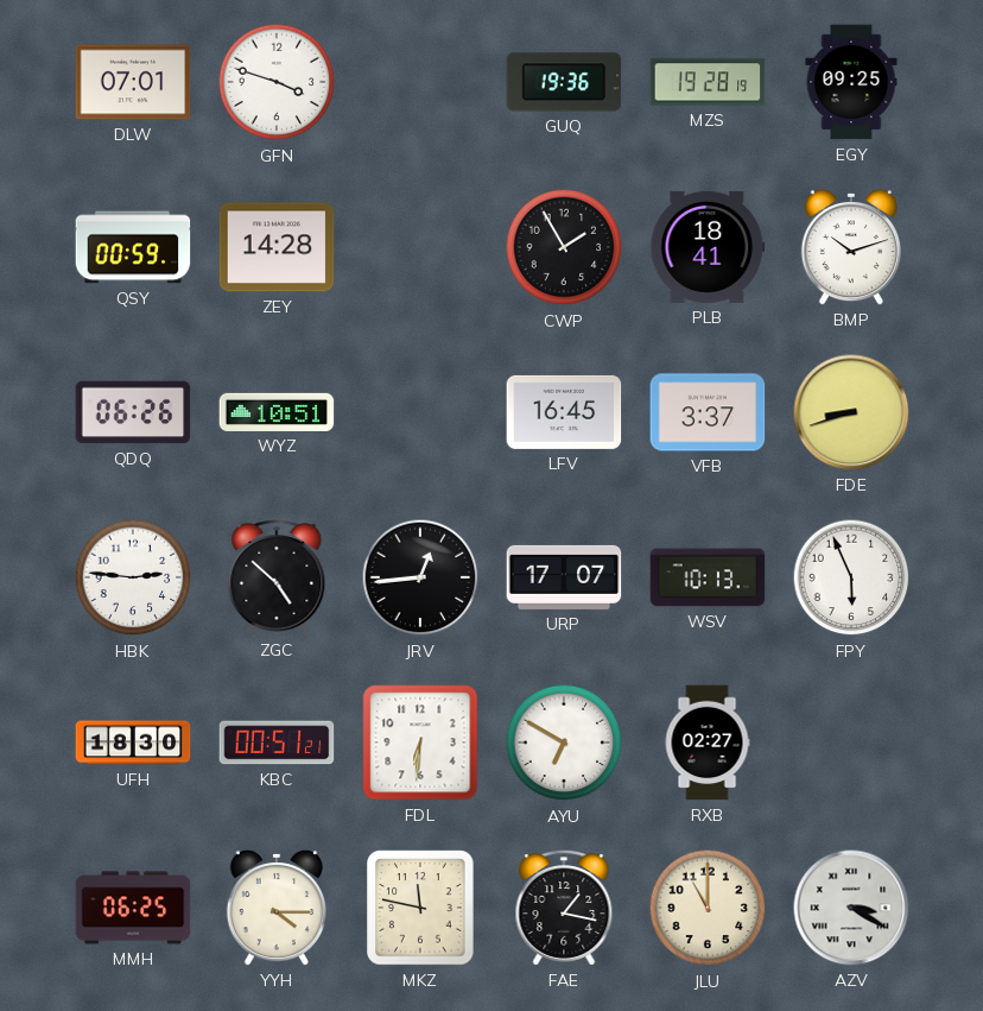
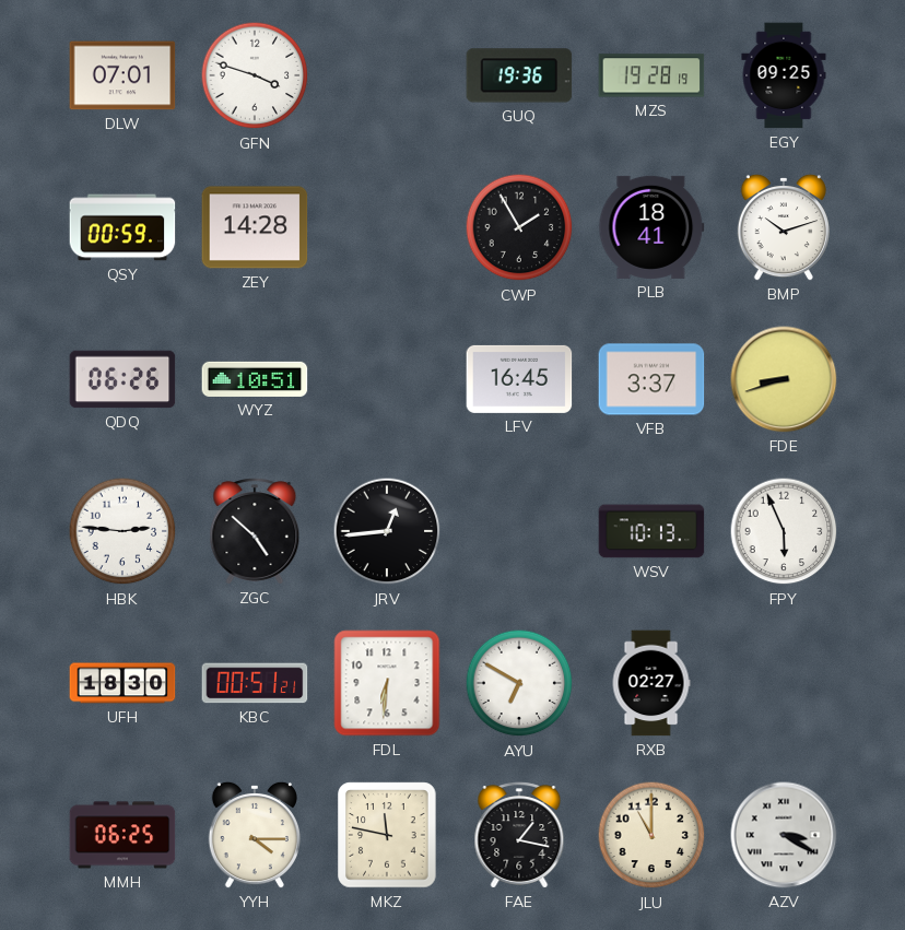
URP: 17:07 -> none (564, 577)
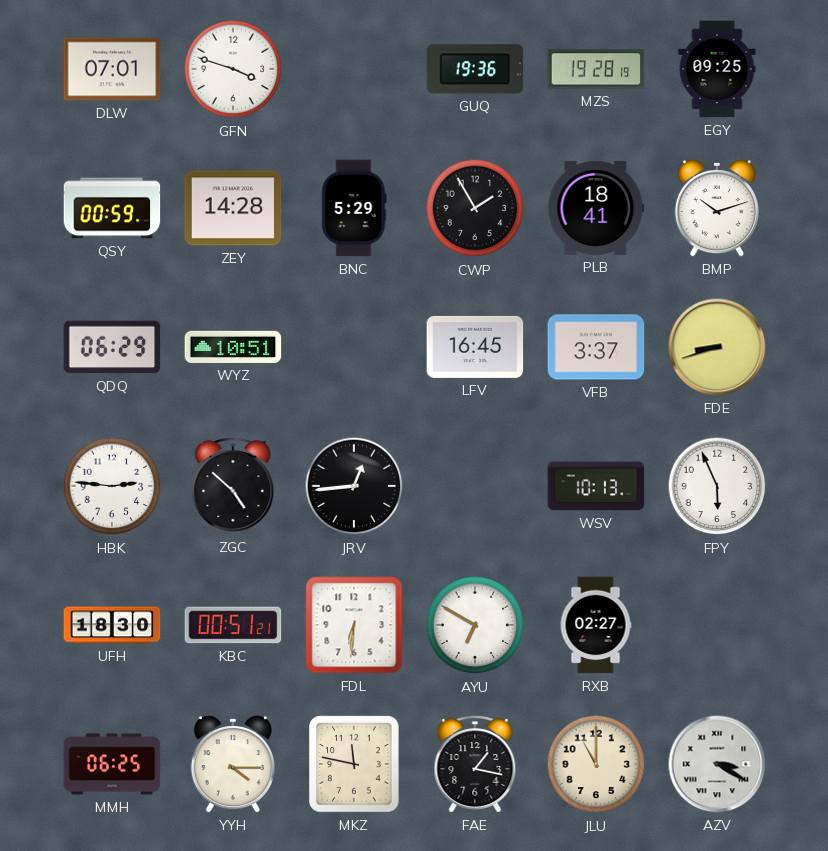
BNC: none -> 5:29 (354, 208)
QDQ: 06:26 -> 06:29 (112, 347)
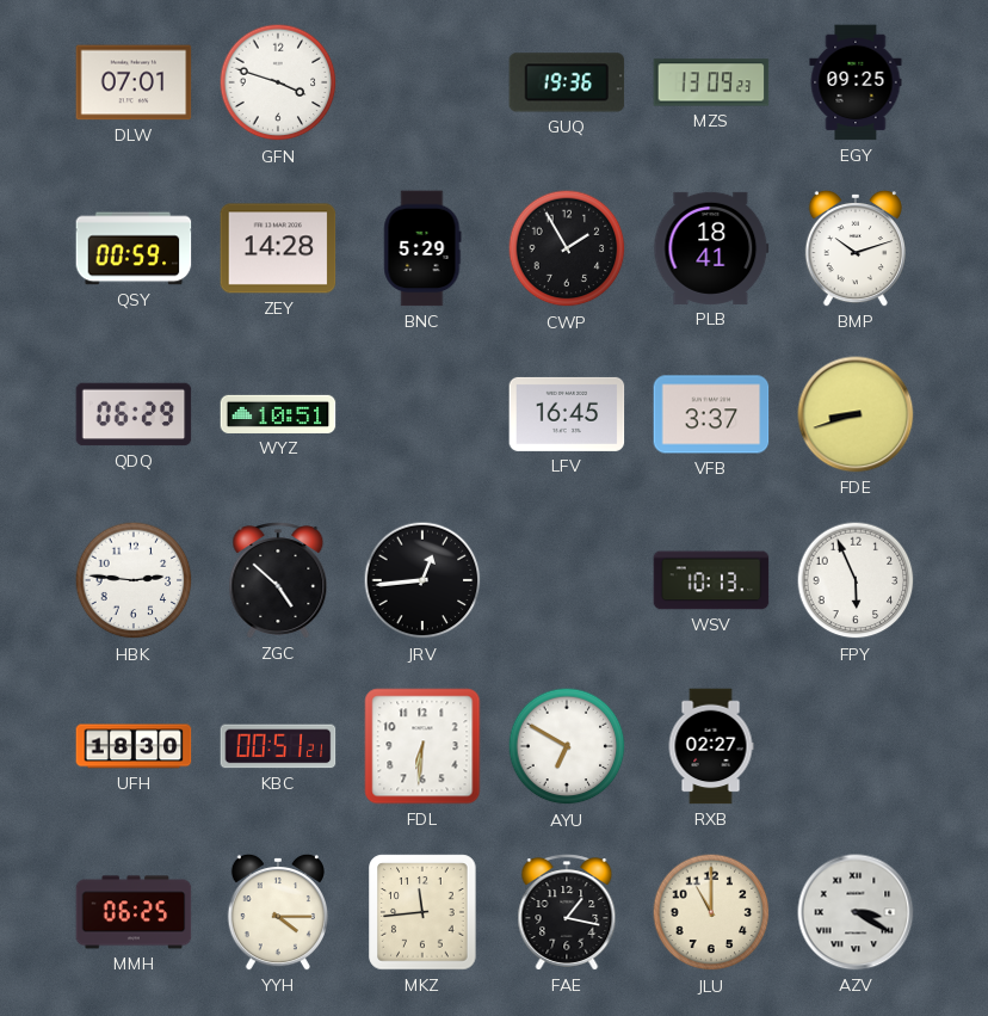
MZS: 19:28 -> 13:09 (711, 82)
MKZ: 11:47 -> 11:44 (422, 912)
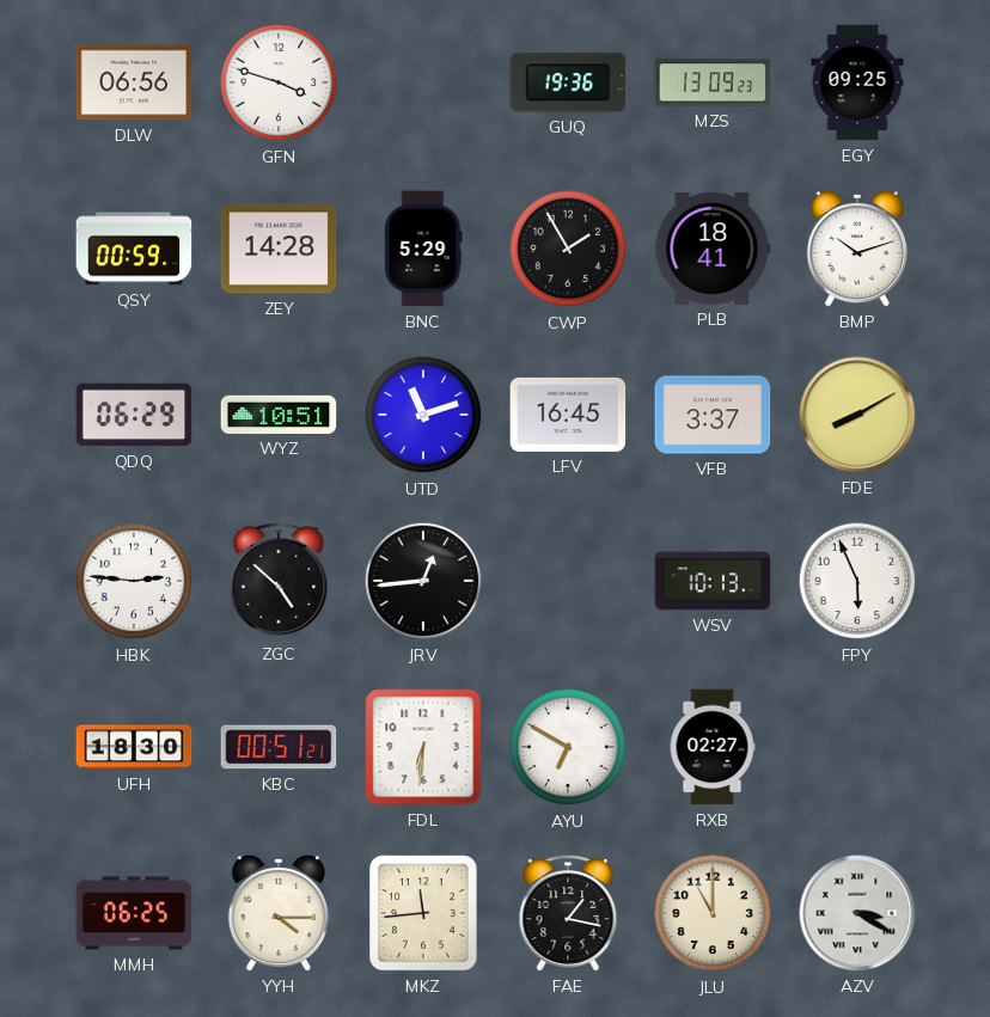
DLW: 07:01 -> 06:56 (134, 82)
UTD: none -> 11:12 (423, 415)
FDE: 8:42 -> 8:10 (857, 415)
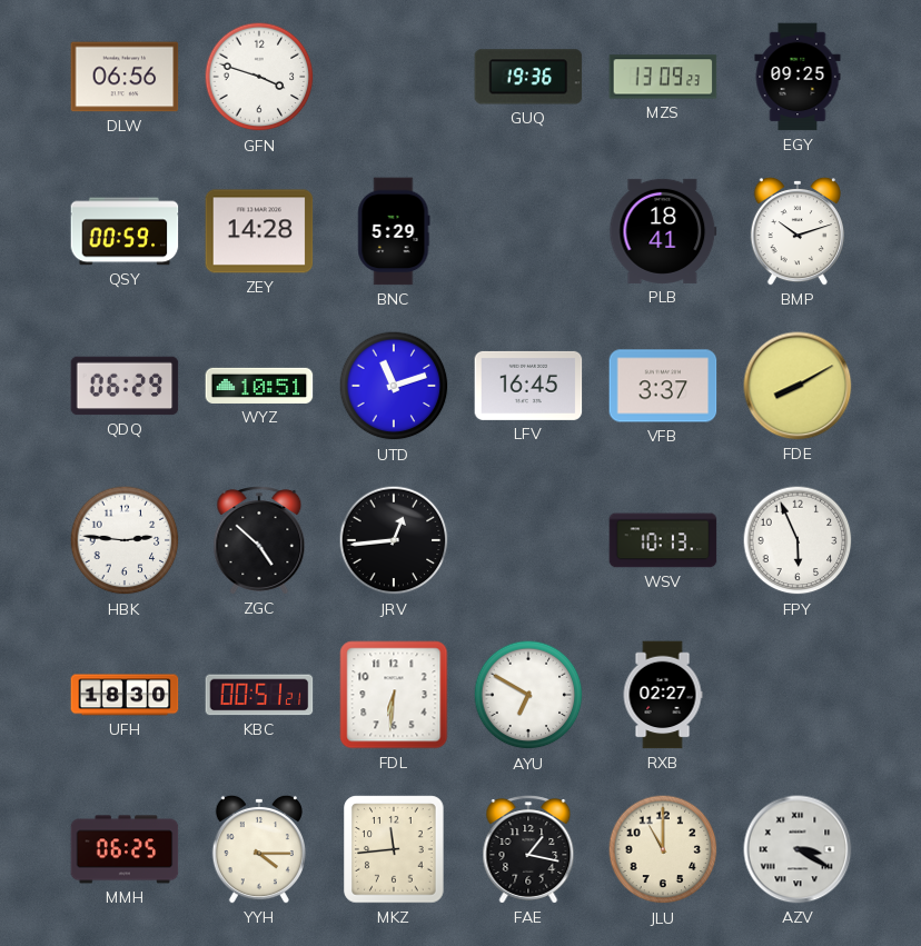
CWP: 1:55 -> none (568, 249)
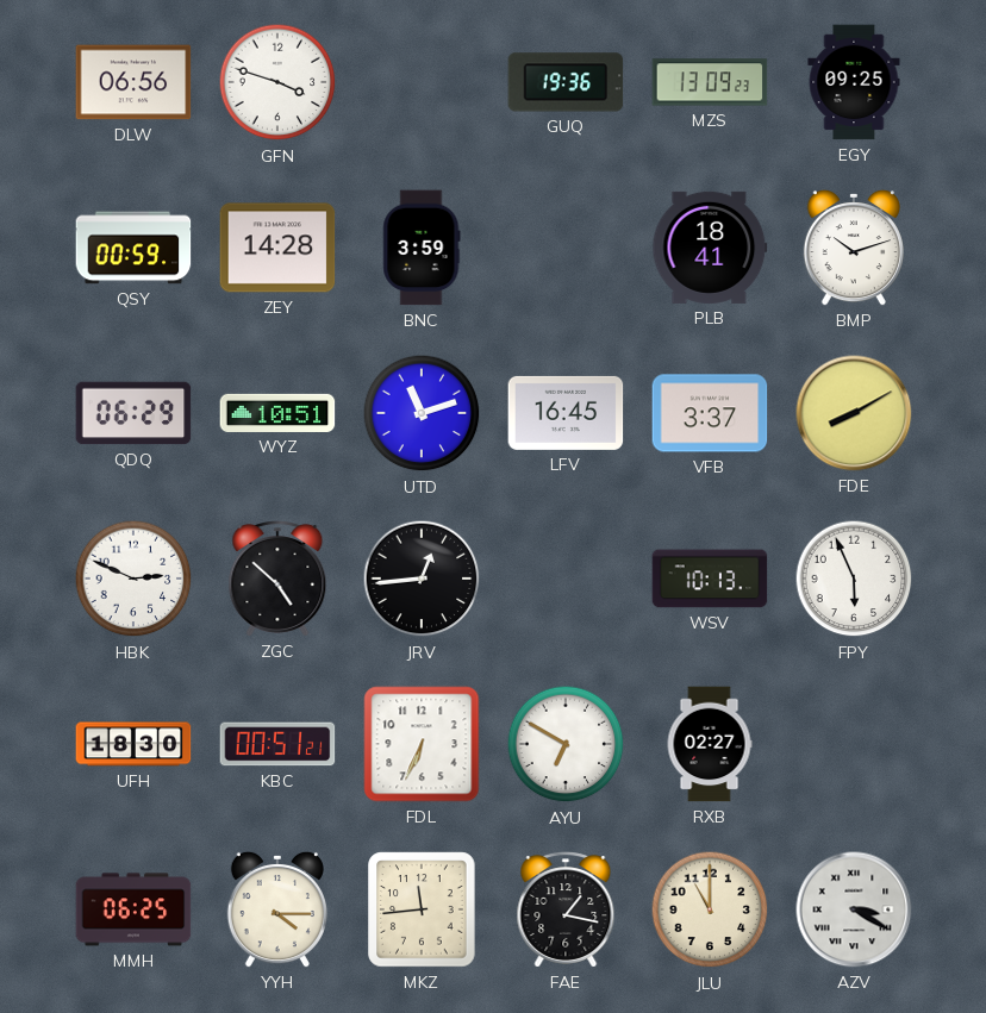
BNC: 5:29 -> 3:59 (422, 248)
HBK: 2:46 -> 2:49 (133, 579)
FDL: 6:31 -> 6:34 (422, 744)
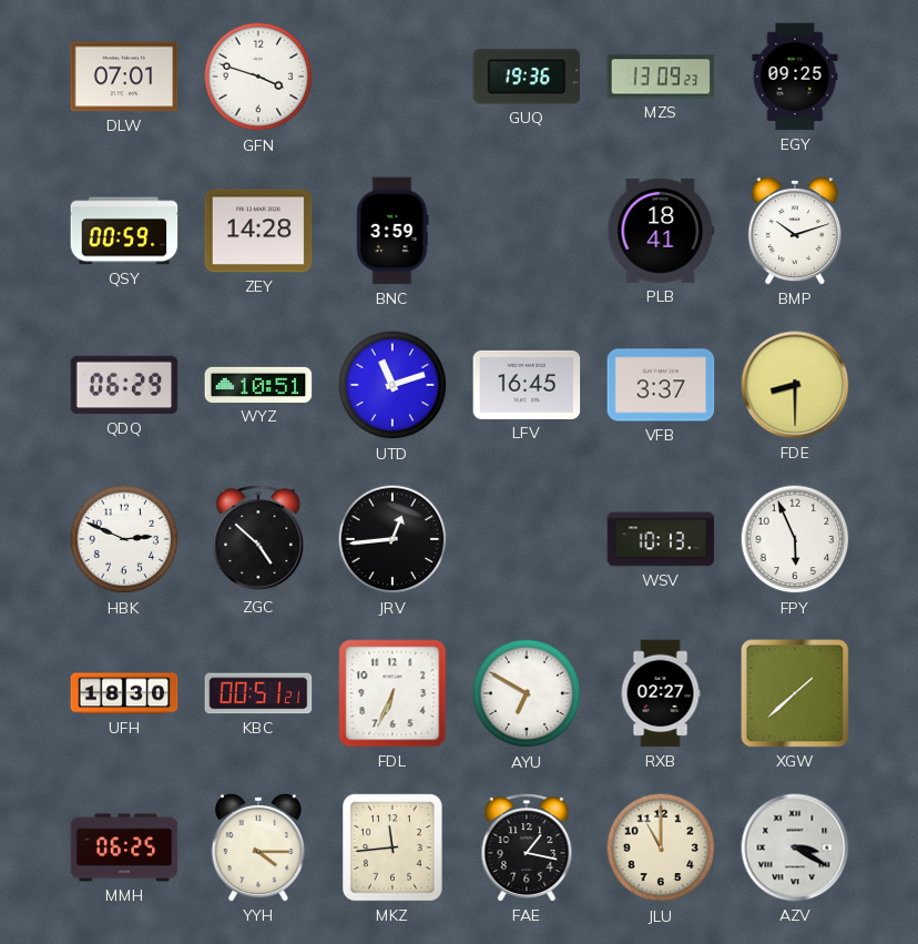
DLW: 06:56 -> 07:01 (124, 77)
FDE: 8:10 -> 8:30 (795, 385)
XGW: none -> 1:38 (795, 693)
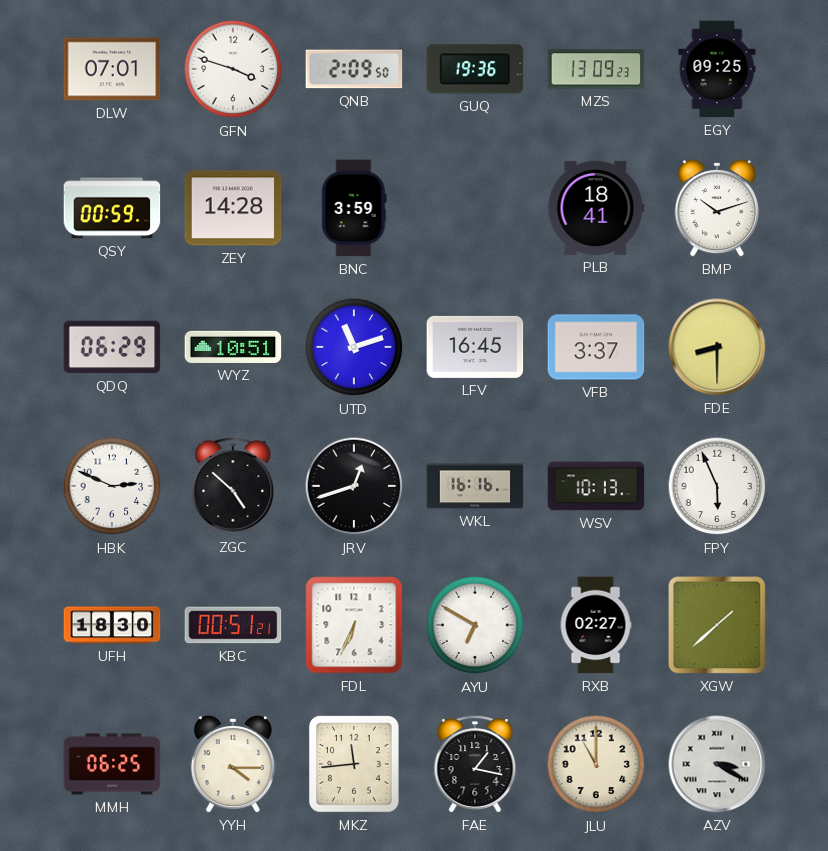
QNB: none -> 2:09 (354, 69)
JRV: 12:44 -> 12:42 (354, 486)
WKL: none -> 16:16 (475, 486)
